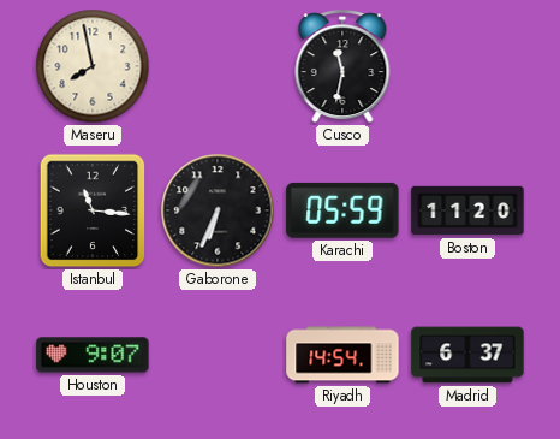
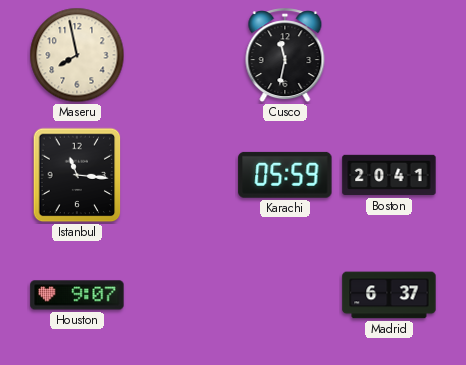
Gaborone: 6:34 -> none (218, 210)
Boston: 11:20 -> 20:41 (389, 175)
Riyadh: 14:54 -> none (342, 355)
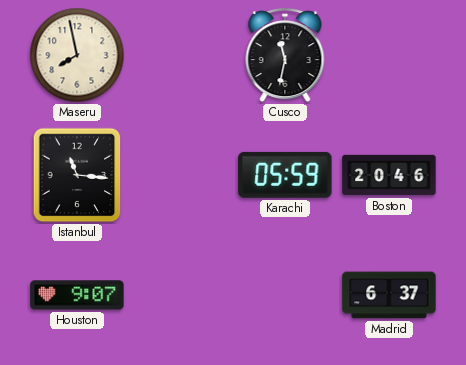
Boston: 20:41 -> 20:46 (389, 175)
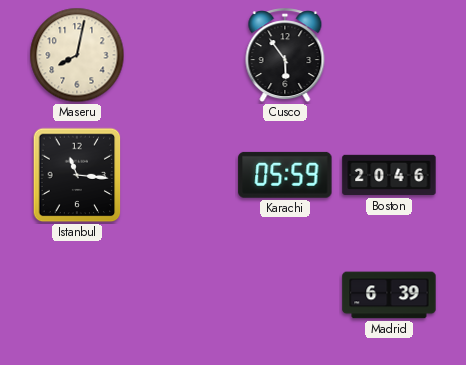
Maseru: 7:58 -> 8:02 (77, 55)
Cusco: 11:32 -> 5:54 (285, 56)
Houston: 9:07 -> none (77, 295)
Madrid: 6:37 -> 6:39 (389, 295)
